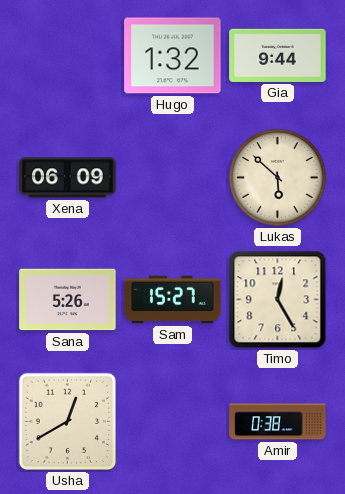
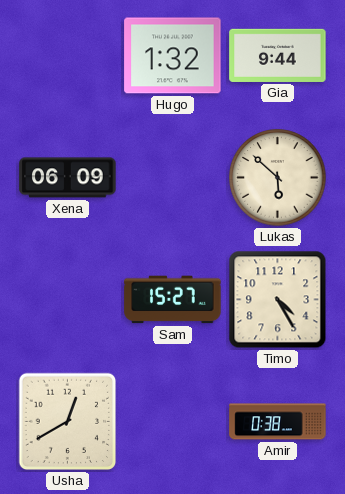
Sana: 5:26 -> none (68, 300)
Timo: 12:25 -> 4:25 (278, 300)
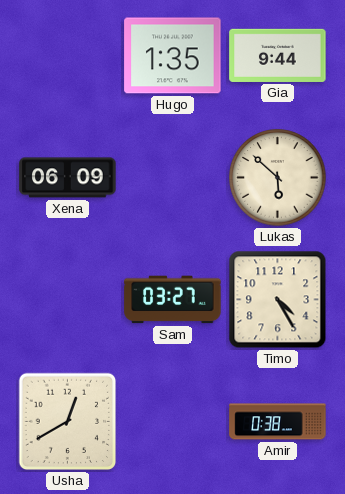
Hugo: 1:32 -> 1:35 (173, 56)
Sam: 15:27 -> 03:27 (173, 300)
